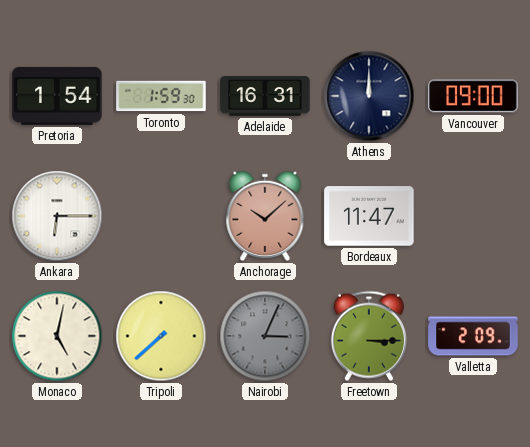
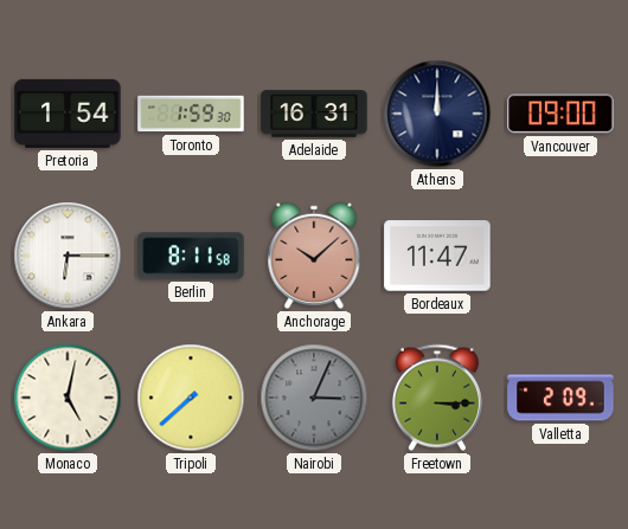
Berlin: none -> 8:11 (191, 256)
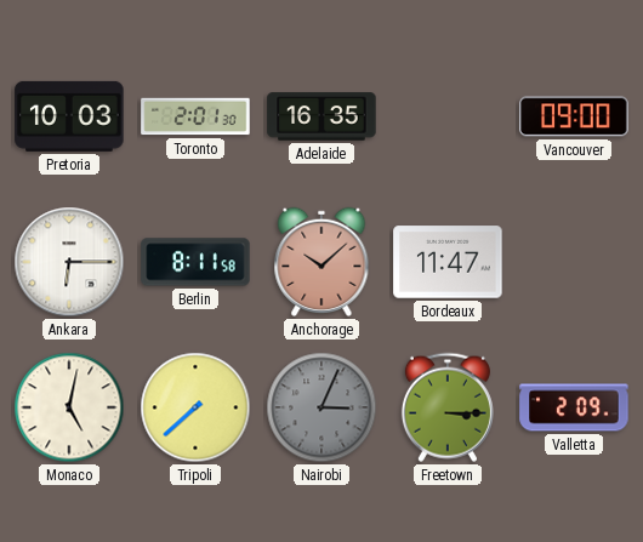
Pretoria: 1:54 -> 10:03 (69, 116)
Toronto: 1:59 -> 2:01 (195, 116)
Adelaide: 16:31 -> 16:35 (321, 116)
Athens: 12:00 -> none (437, 114)
